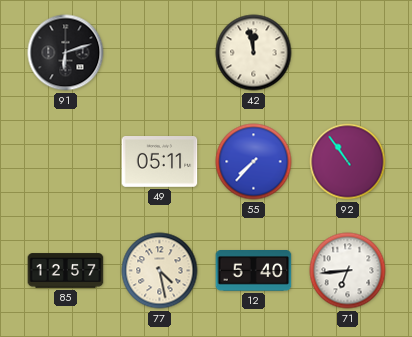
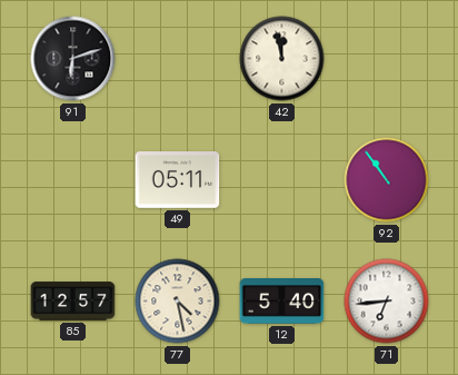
55: 7:37 -> none (254, 162)
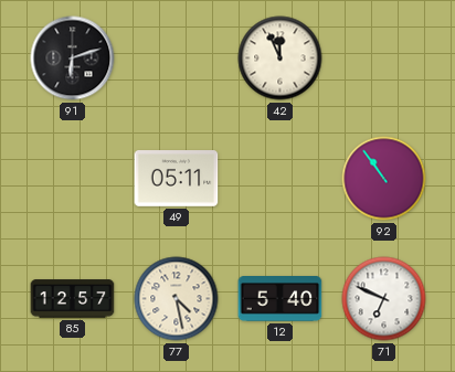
42: 11:58 -> 11:56 (281, 59)
71: 6:44 -> 6:49 (384, 299)
